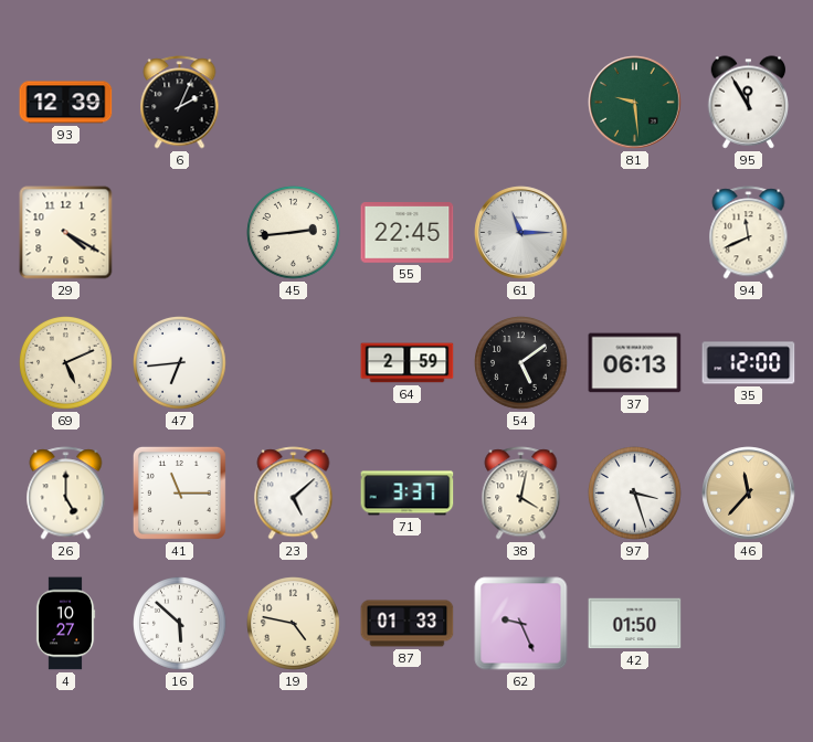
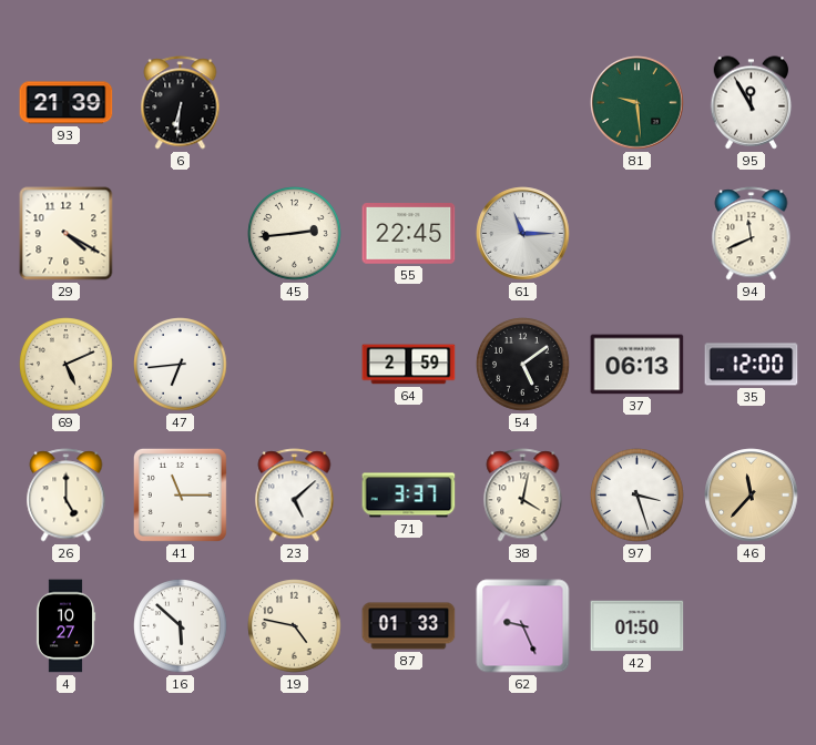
93: 12:39 -> 21:39 (67, 103)
6: 2:04 -> 6:31 (181, 103)
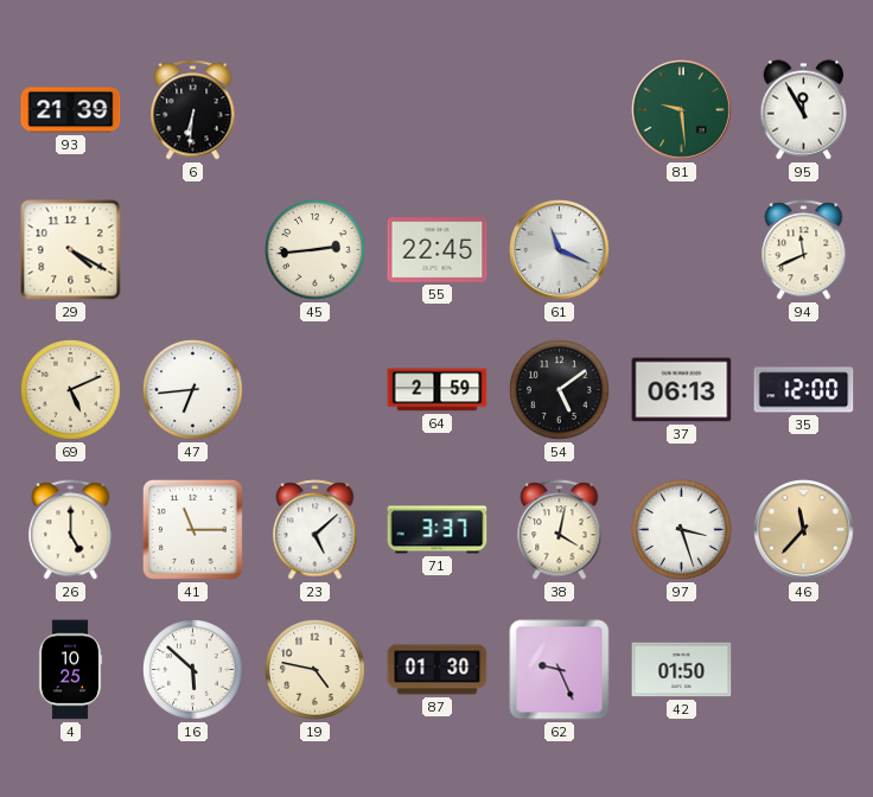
61: 11:15 -> 11:19 (560, 250)
4: 10:27 -> 10:25 (70, 670)
87: 01:33 -> 01:30 (438, 670)
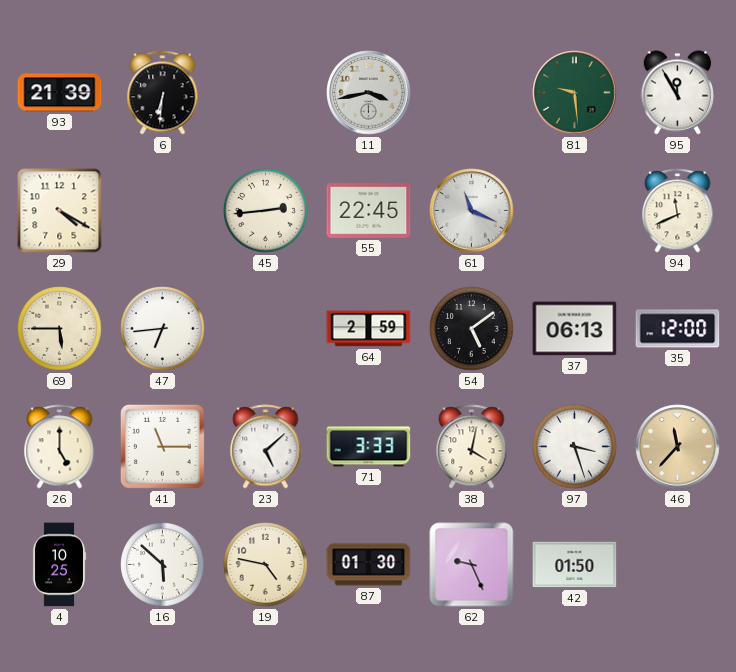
11: none -> 3:43 (369, 93)
69: 5:11 -> 5:45 (60, 329)
71: 3:37 -> 3:33 (369, 447)
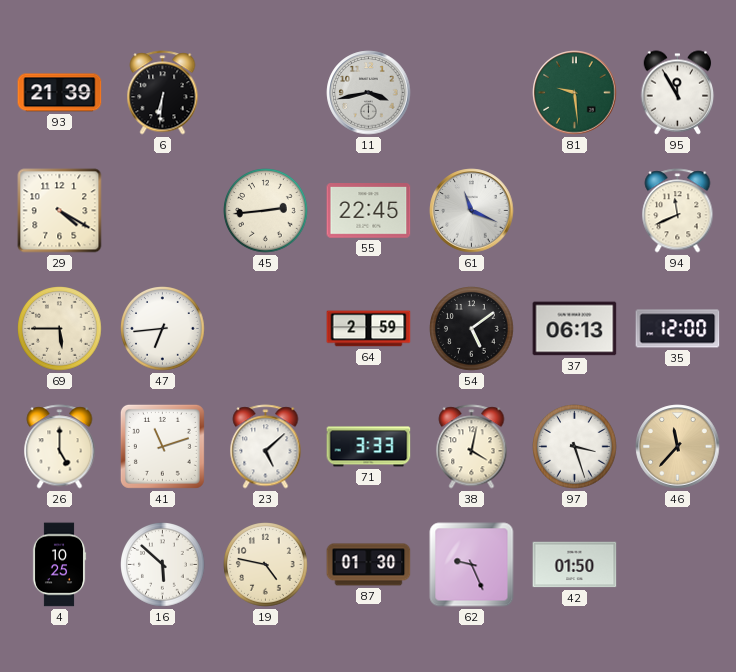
41: 11:15 -> 11:12 (162, 446)
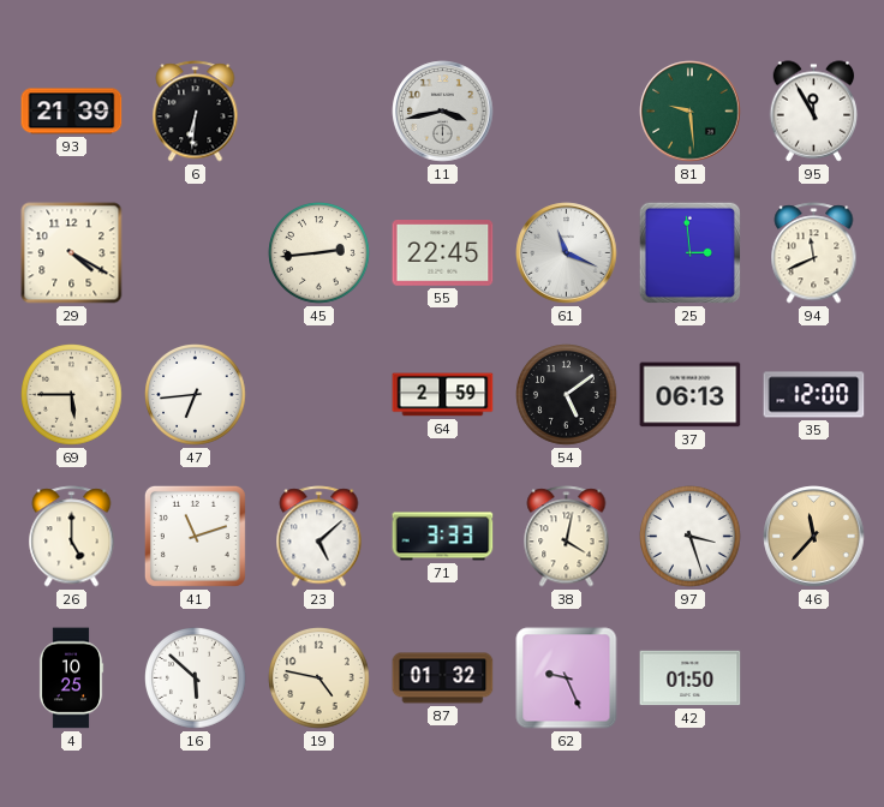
25: none -> 2:59 (689, 252)
87: 01:30 -> 01:32 (443, 679)
